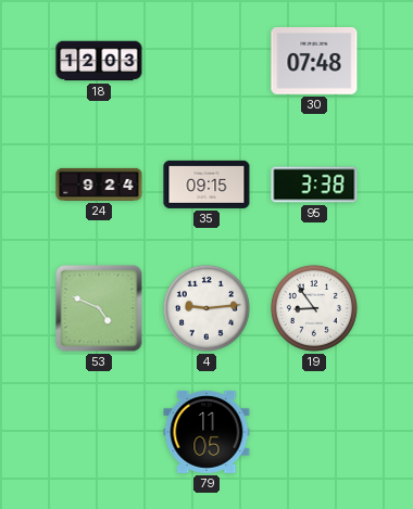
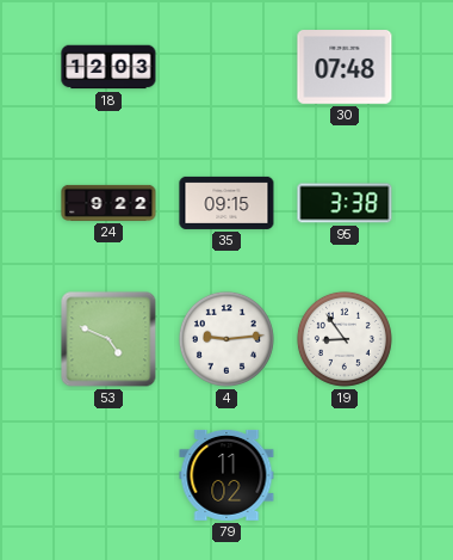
24: 9:24 -> 9:22 (108, 203)
79: 11:05 -> 11:02 (226, 475)
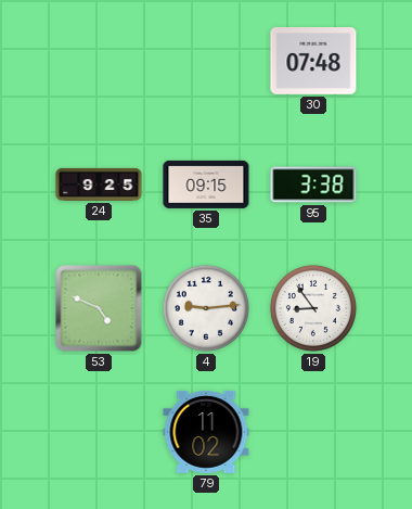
18: 12:03 -> none (108, 67)
24: 9:22 -> 9:25 (99, 184)
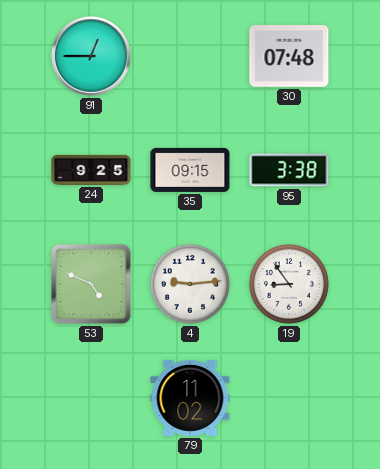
91: none -> 12:45 (91, 56)
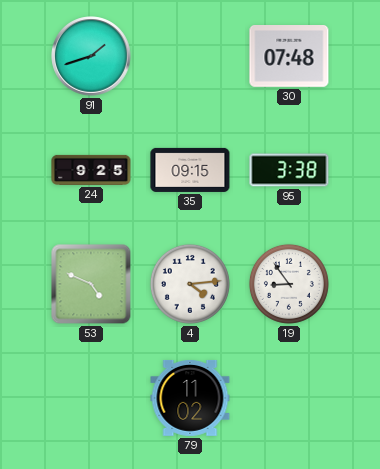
91: 12:45 -> 1:42 (91, 56)
4: 9:14 -> 4:14 (190, 284)
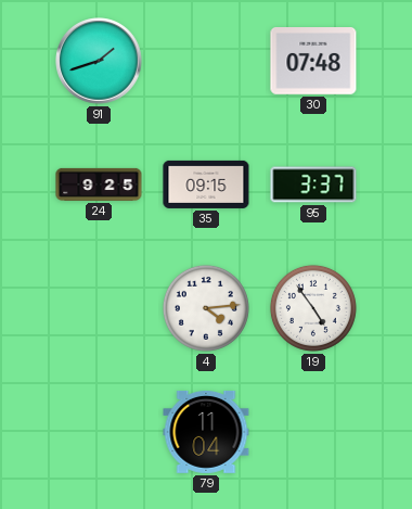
95: 3:38 -> 3:37 (313, 184)
53: 4:49 -> none (91, 284)
19: 8:54 -> 4:54 (313, 308)
79: 11:02 -> 11:04 (206, 432)
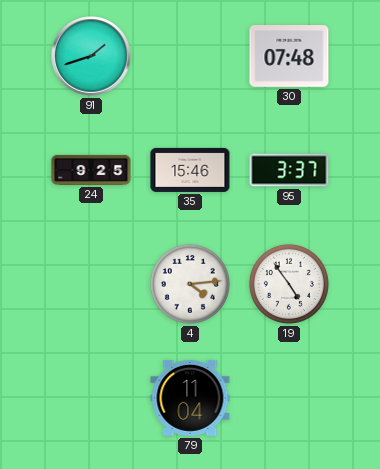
35: 09:15 -> 15:46 (190, 170)
